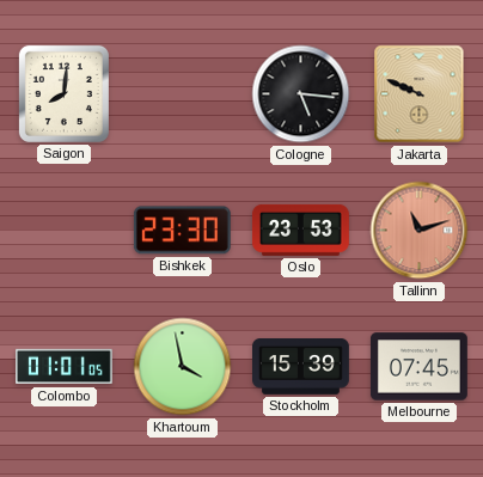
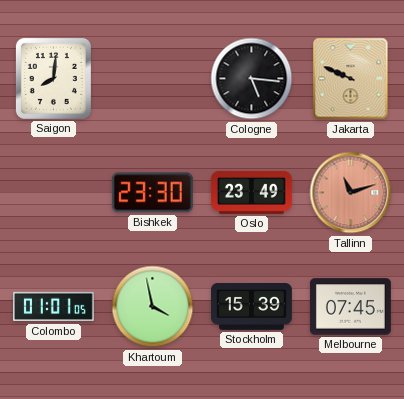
Oslo: 23:53 -> 23:49 (251, 192)
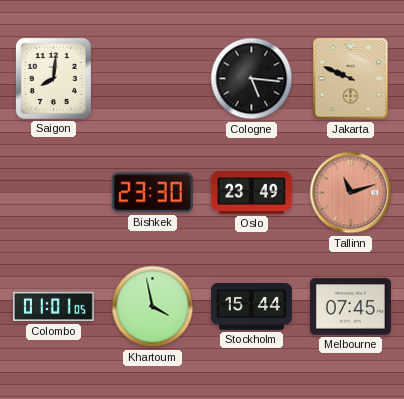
Stockholm: 15:39 -> 15:44 (252, 307)
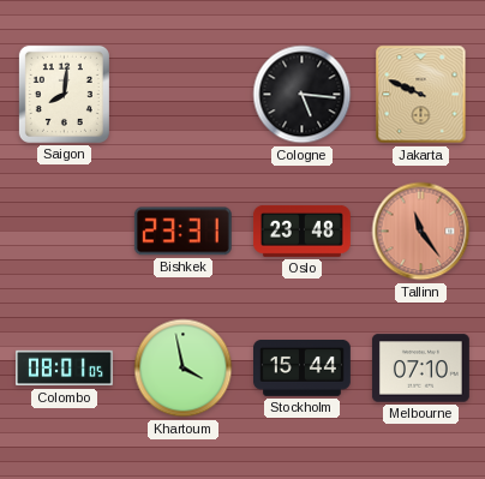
Bishkek: 23:30 -> 23:31 (182, 232)
Oslo: 23:49 -> 23:48 (301, 230)
Tallinn: 11:12 -> 11:24 (421, 232)
Colombo: 01:01 -> 08:01 (65, 369)
Melbourne: 07:45 -> 07:10 (420, 369)
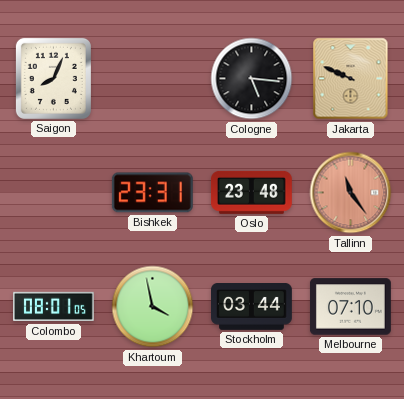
Saigon: 8:01 -> 8:04 (53, 78)
Stockholm: 15:44 -> 03:44 (252, 307)
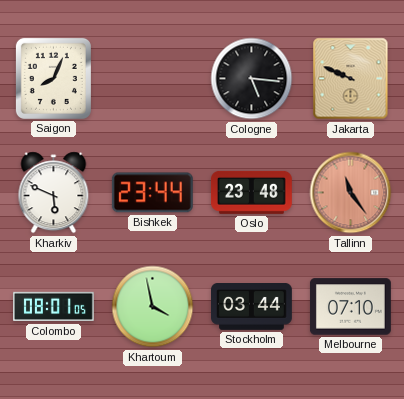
Kharkiv: none -> 5:49 (54, 193)
Bishkek: 23:31 -> 23:44 (152, 193)
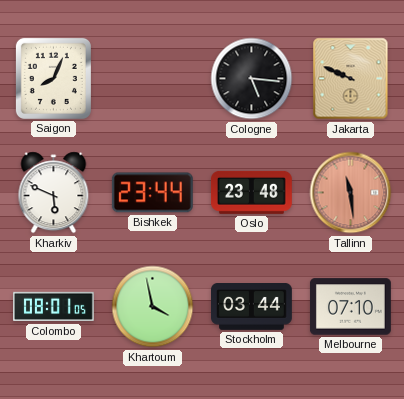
Tallinn: 11:24 -> 11:29 (351, 193)
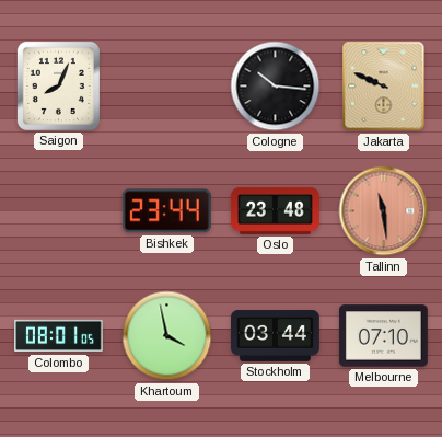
Cologne: 5:16 -> 10:16 (276, 87)
Kharkiv: 5:49 -> none (54, 193)
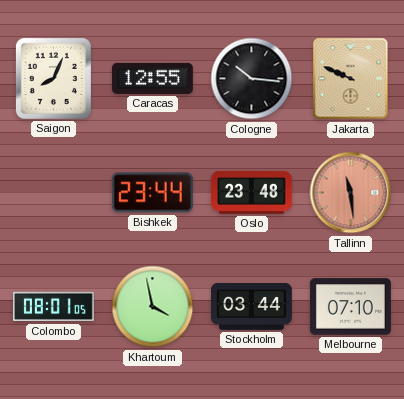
Caracas: none -> 12:55 (152, 78)
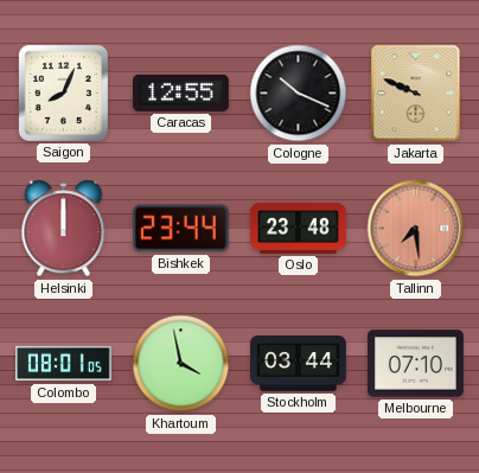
Cologne: 10:16 -> 10:19 (299, 94)
Helsinki: none -> 12:00 (64, 229)
Tallinn: 11:29 -> 7:29 (416, 229)
